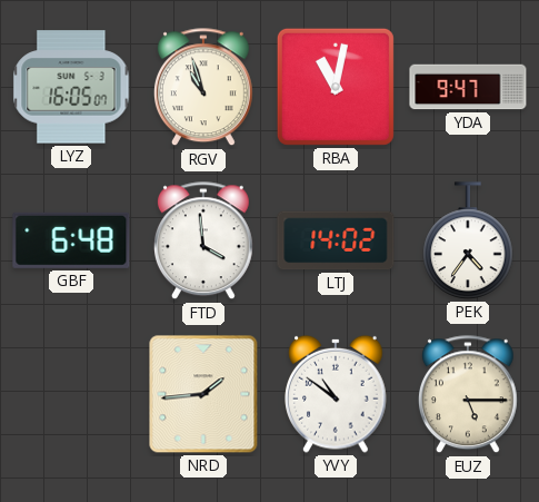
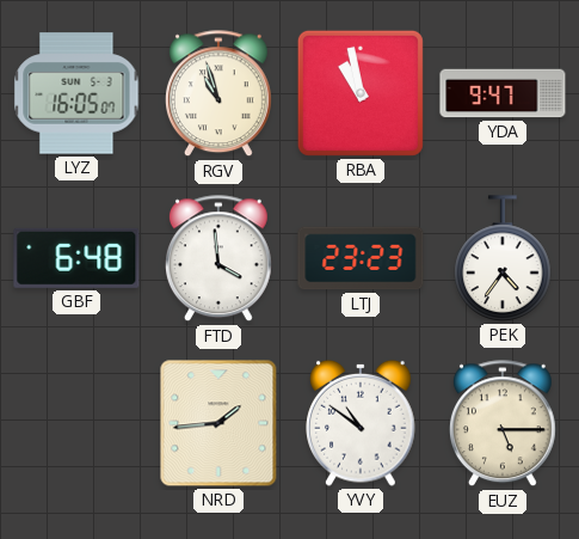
RBA: 11:02 -> 10:58 (361, 93)
LTJ: 14:02 -> 23:23 (361, 258)
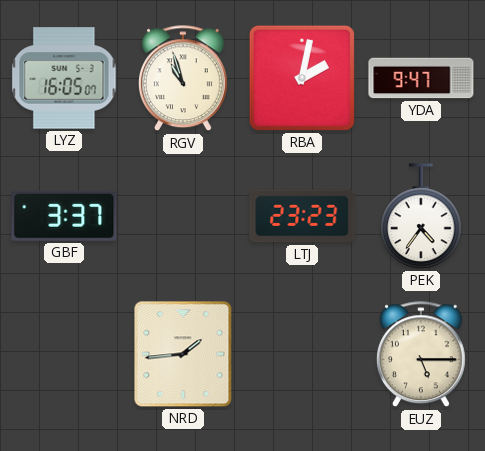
RBA: 10:58 -> 2:02 (302, 78)
GBF: 6:48 -> 3:37 (64, 216)
FTD: 3:59 -> none (218, 259)
YVY: 10:51 -> none (361, 423)
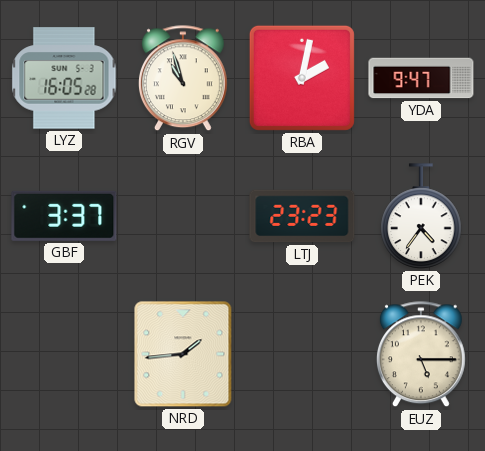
LYZ: 16:05:07 -> 16:05:28 (64, 78)
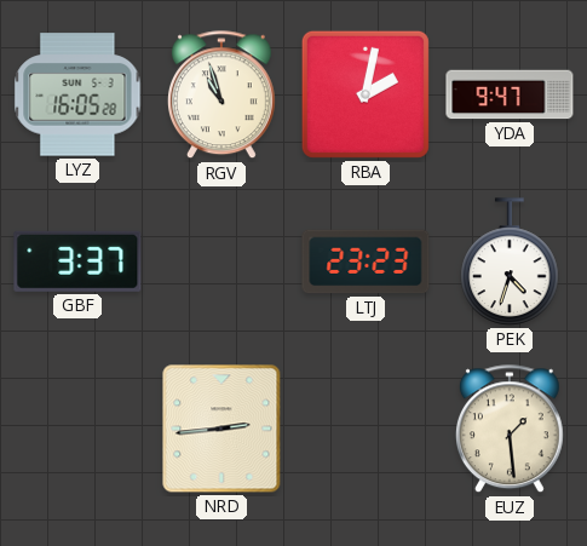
PEK: 4:36 -> 4:33 (510, 261)
NRD: 1:44 -> 2:44 (221, 429)
EUZ: 5:15 -> 1:29 (510, 430)
